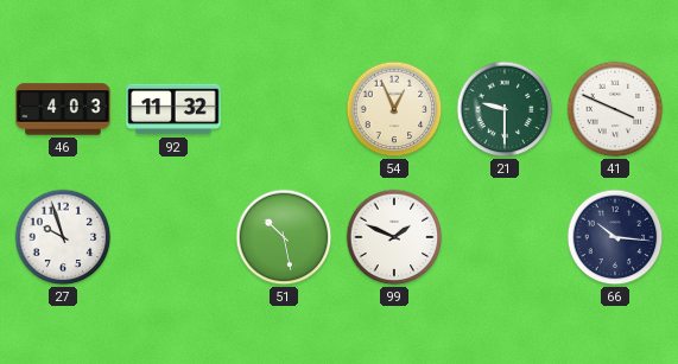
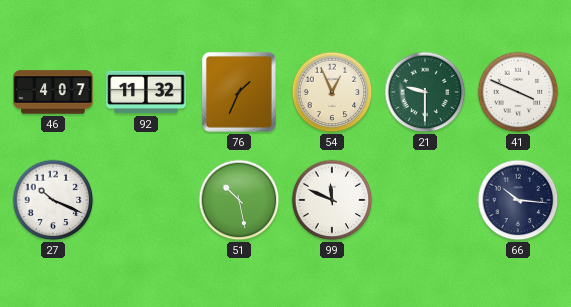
46: 4:03 -> 4:07 (53, 92)
76: none -> 1:34 (239, 92)
27: 9:57 -> 10:19 (53, 200)
99: 1:49 -> 11:49 (332, 200)
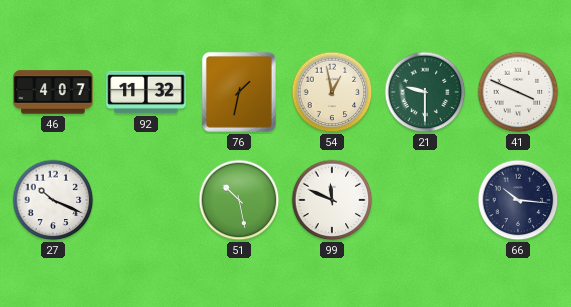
76: 1:34 -> 1:32 (239, 92)
54: 12:56 -> 12:58 (332, 92)
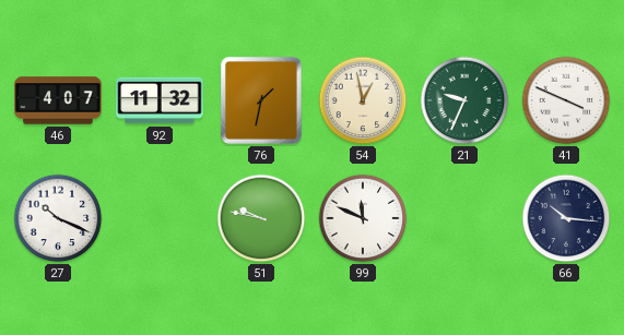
21: 9:30 -> 9:34 (464, 100)
51: 10:28 -> 9:47 (261, 218)
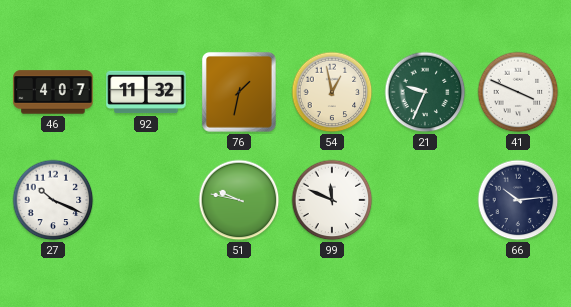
66: 10:16 -> 10:14 (518, 200)
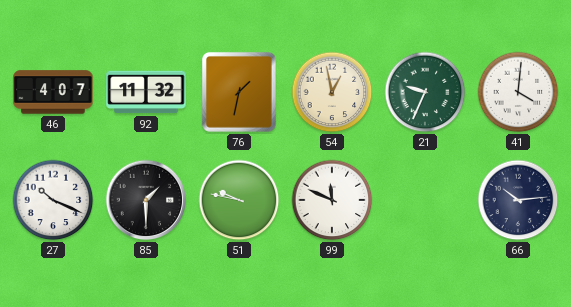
41: 3:49 -> 4:01 (518, 92)
85: none -> 1:30 (146, 200)
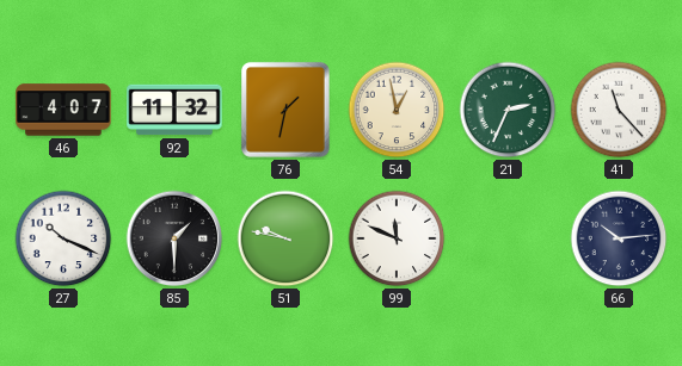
21: 9:34 -> 2:34 (508, 110)
41: 4:01 -> 11:23 (619, 110)
